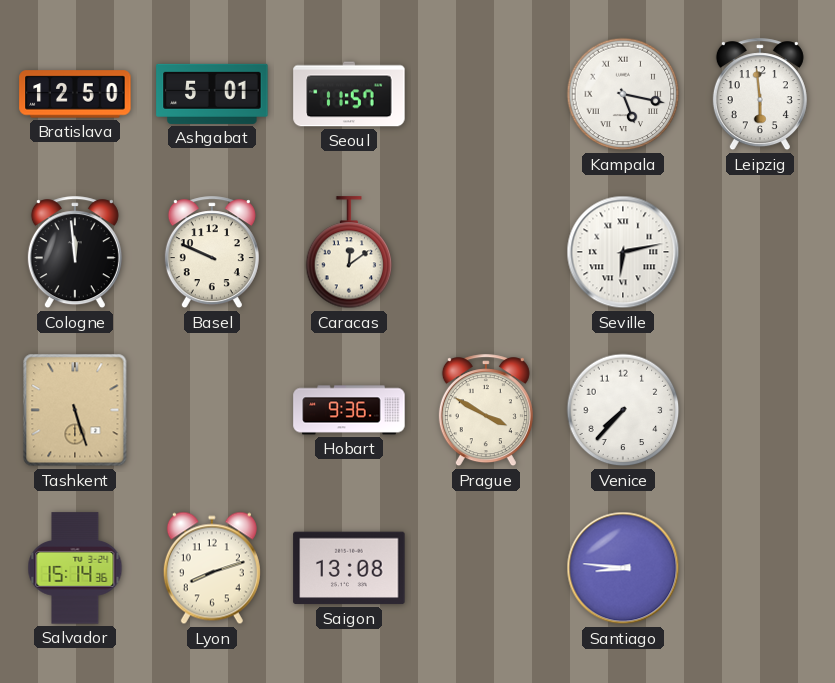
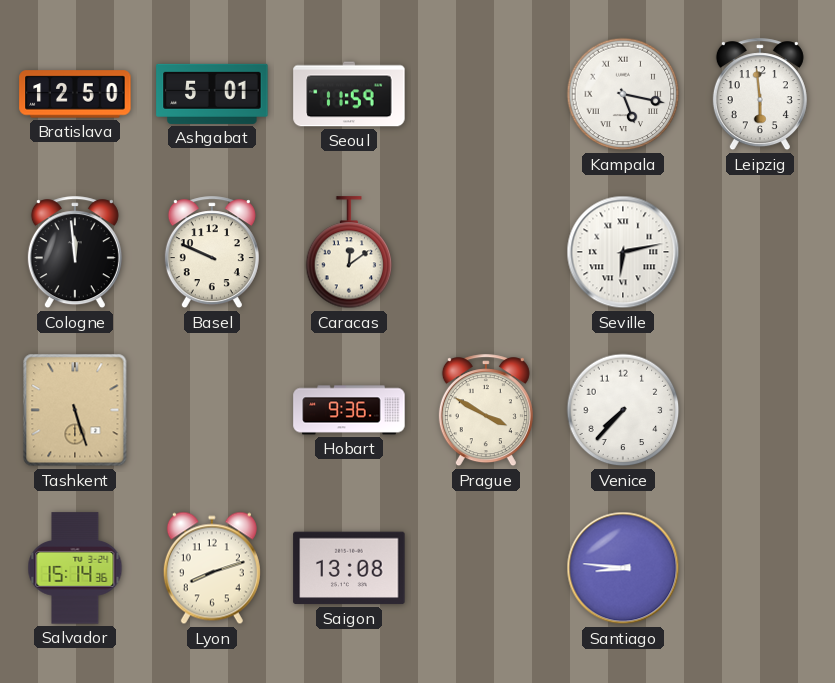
Seoul: 11:57 -> 11:59 (349, 94)
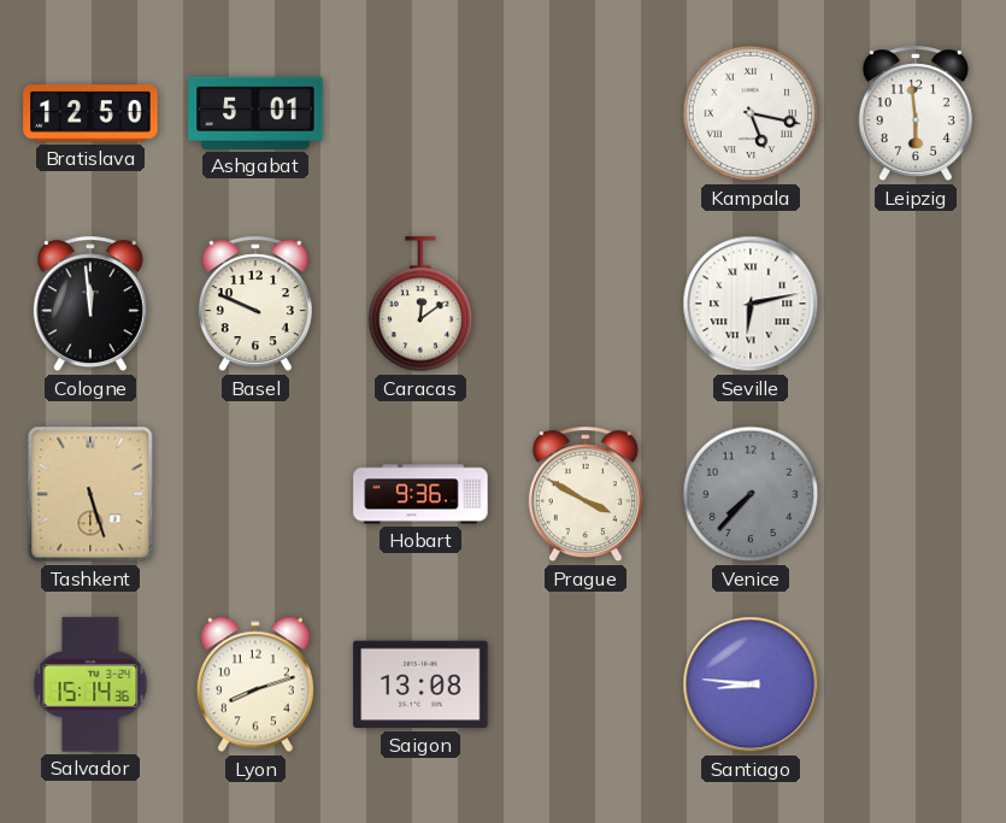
Seoul: 11:59 -> none (349, 94)
Venice dial: white -> grey (751, 494)
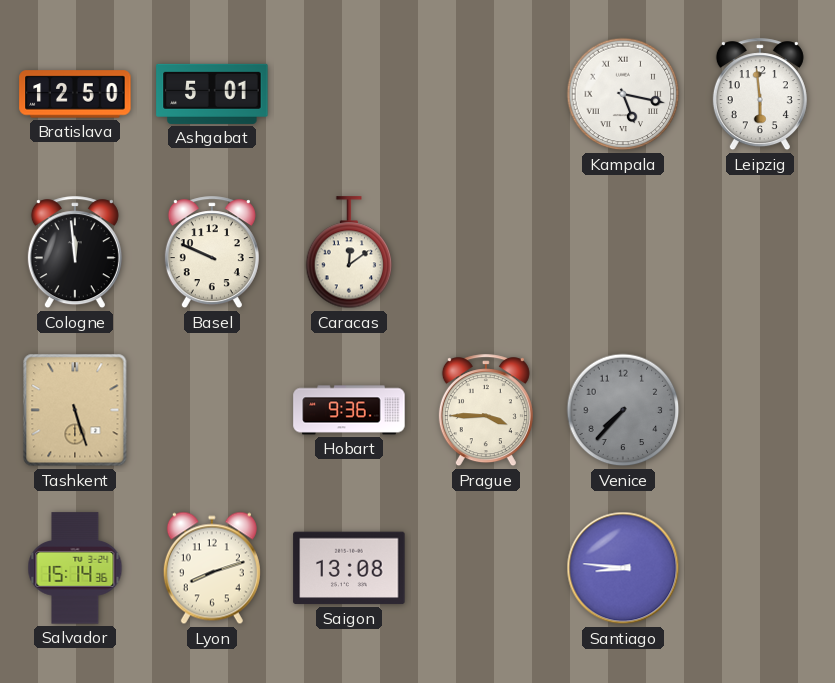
Seville: 6:13 -> none (751, 304)
Prague: 3:50 -> 3:45 (486, 411)
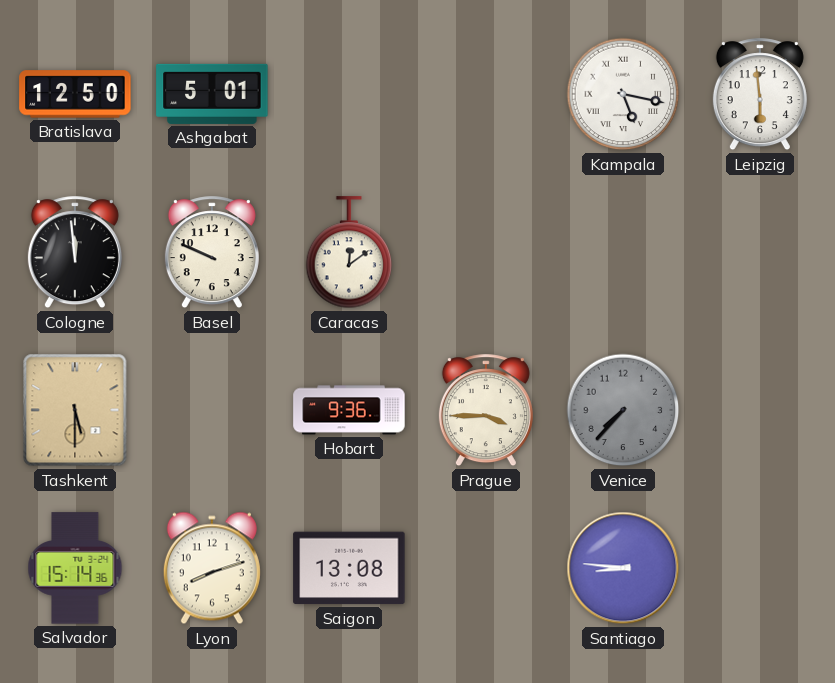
Tashkent: 5:27 -> 5:30 (75, 410)
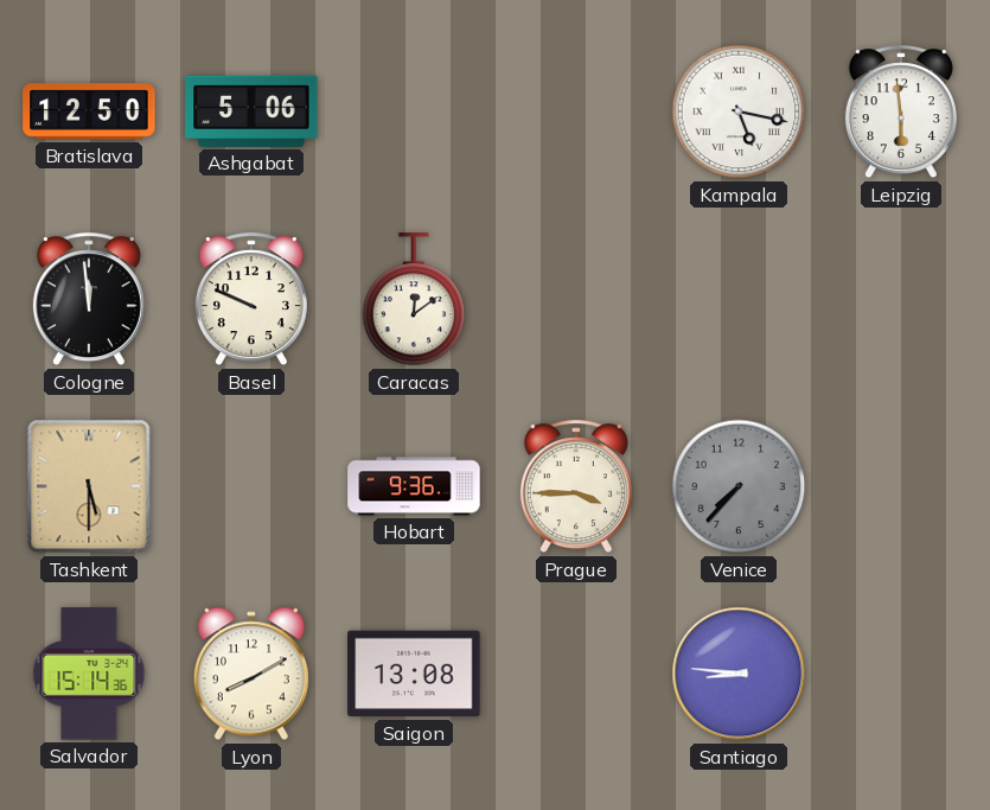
Ashgabat: 5:01 -> 5:06 (251, 111)
Lyon: 8:12 -> 8:10 (251, 674)
